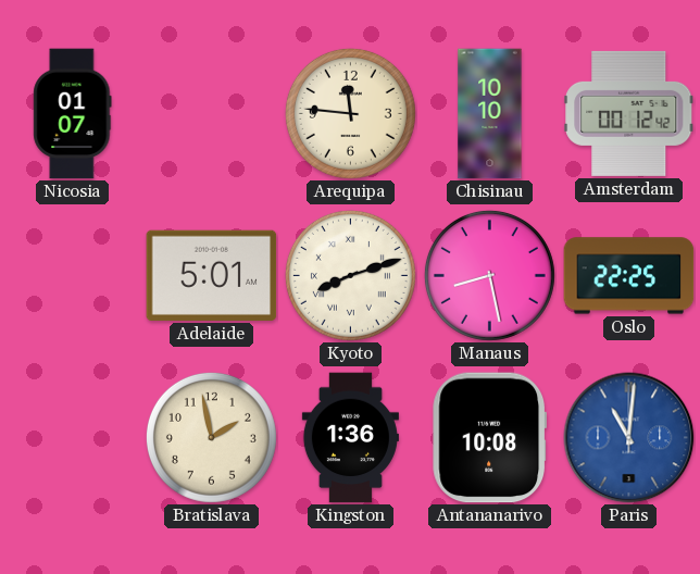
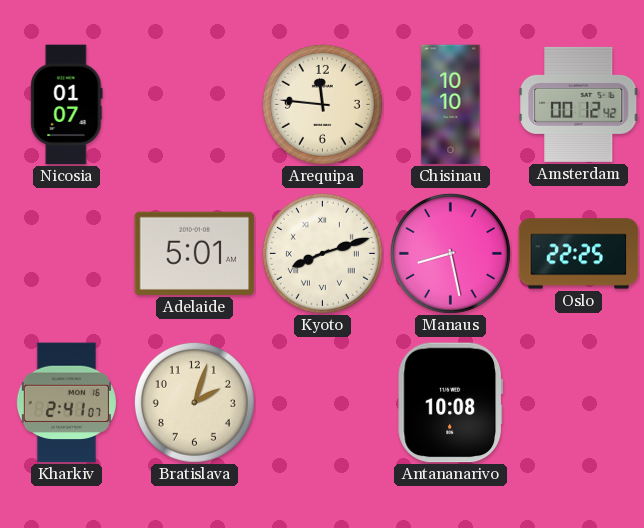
Kharkiv: none -> 2:41 (66, 403)
Bratislava: 1:58 -> 2:03 (194, 402)
Kingston: 1:36 -> none (350, 438)
Paris: 11:01 -> none (629, 438)
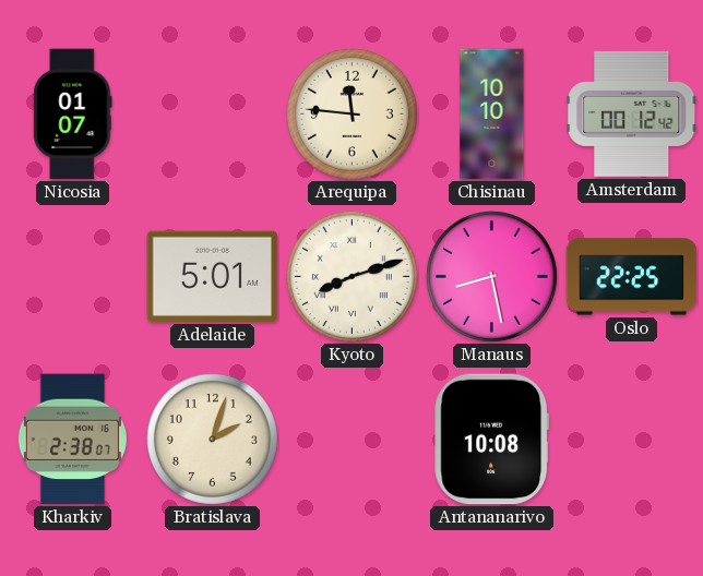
Kharkiv: 2:41 -> 2:38 (72, 440)
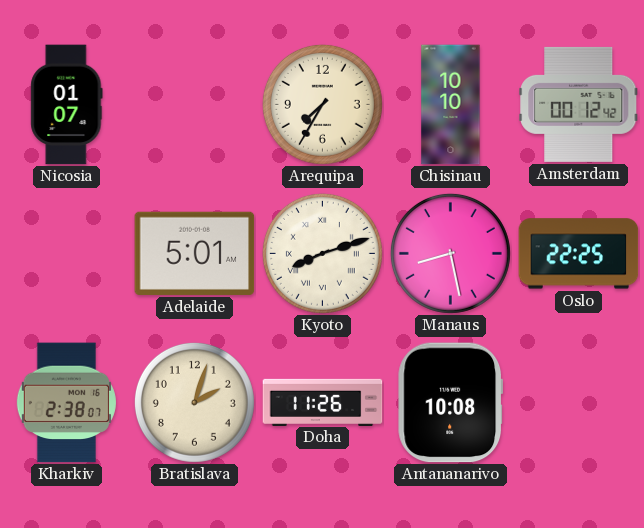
Arequipa: 11:46 -> 7:35 (322, 104)
Doha: none -> 11:26 (323, 402)
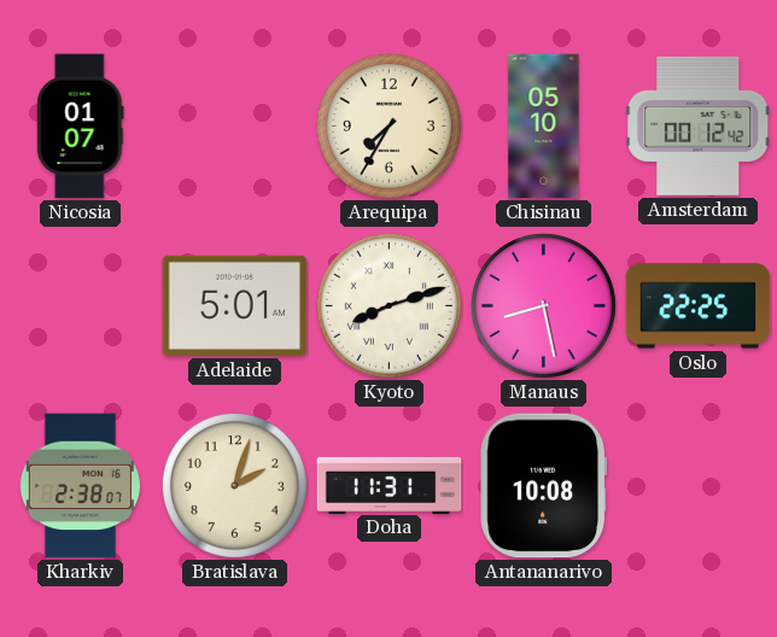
Chisinau: 10:10 -> 05:10 (544, 127)
Doha: 11:26 -> 11:31 (390, 485)
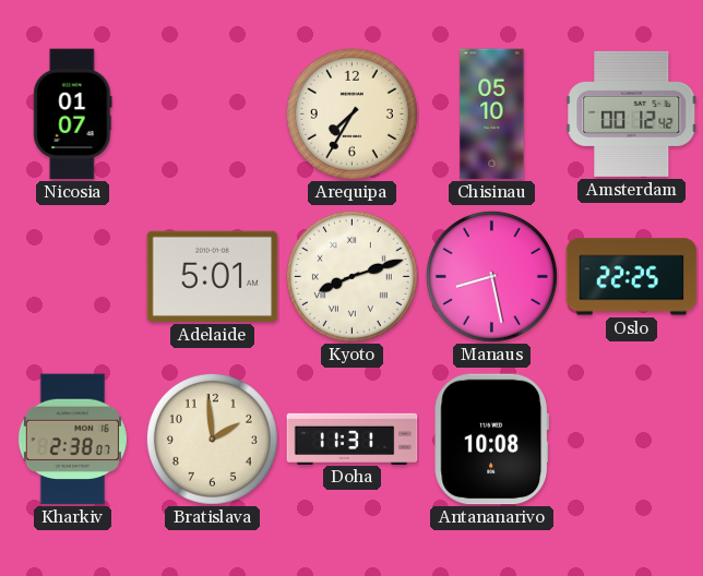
Bratislava: 2:03 -> 1:59 (212, 439)
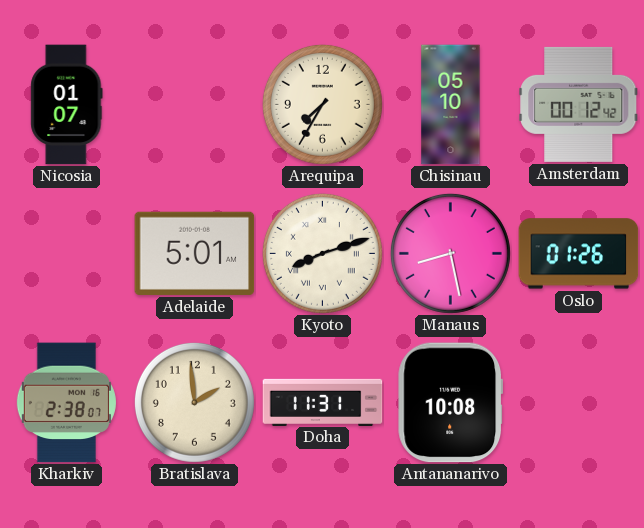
Oslo: 22:25 -> 01:26 (579, 254)
